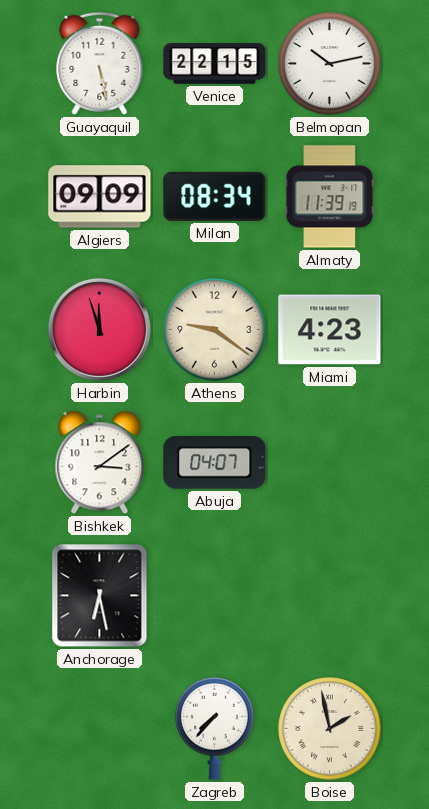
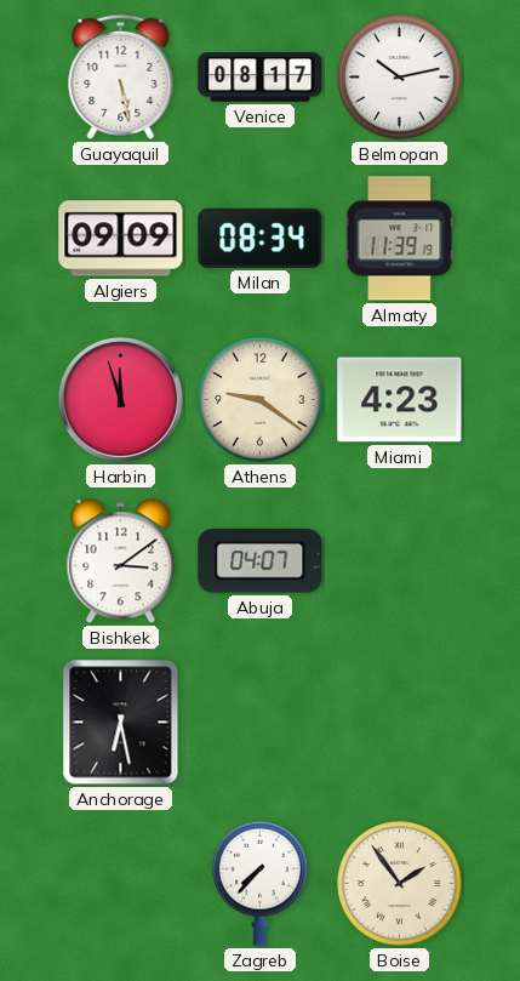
Venice: 22:15 -> 08:17 (261, 78)
Boise: 1:58 -> 1:54 (400, 884)
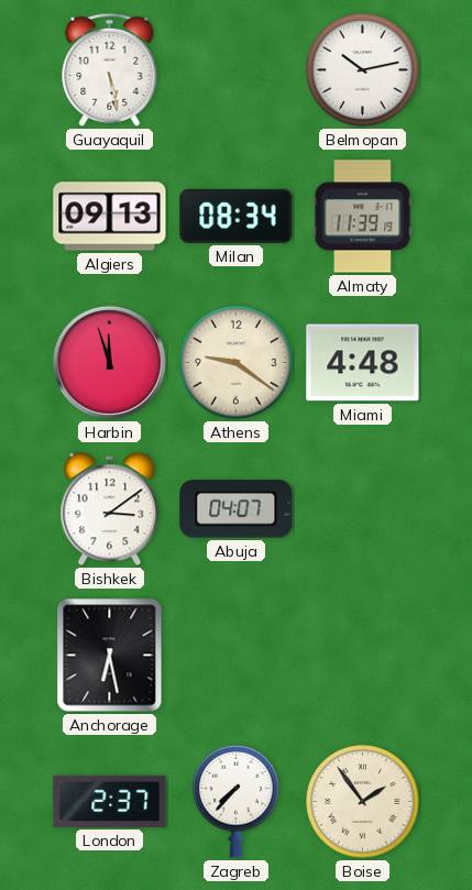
Venice: 08:17 -> none (261, 78)
Algiers: 09:09 -> 09:13 (110, 217)
Miami: 4:23 -> 4:48 (363, 363)
London: none -> 2:37 (110, 801)
